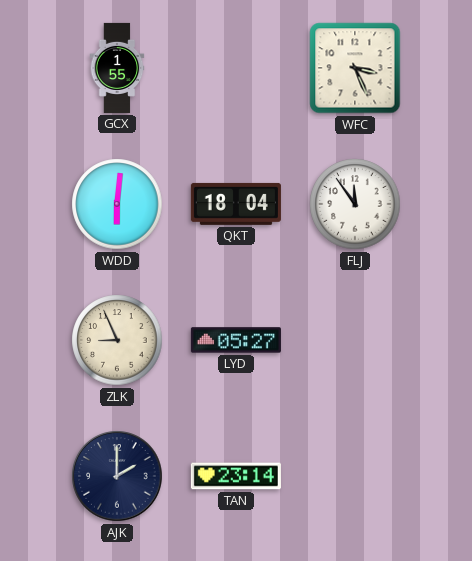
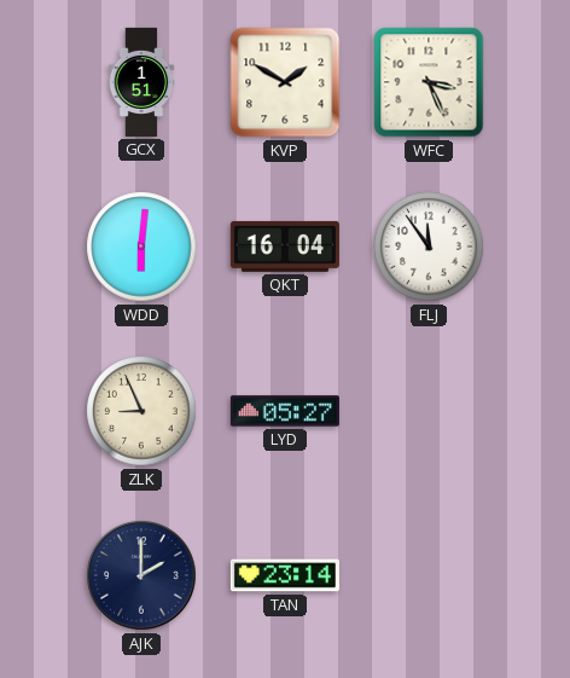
GCX: 1:55 -> 1:51 (141, 82)
KVP: none -> 1:50 (285, 82)
QKT: 18:04 -> 16:04 (285, 247)
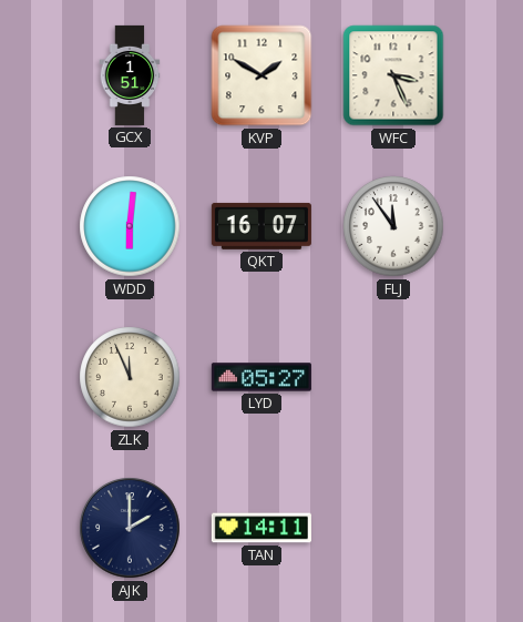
QKT: 16:04 -> 16:07 (261, 226)
ZLK: 8:56 -> 11:56 (130, 377)
TAN: 23:14 -> 14:11 (261, 528)
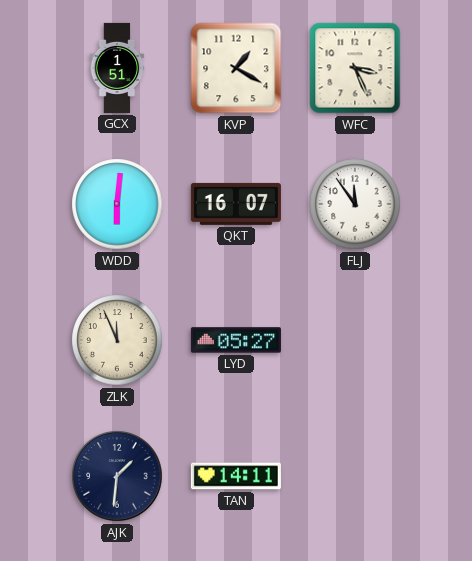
KVP: 1:50 -> 1:20 (236, 68)
AJK: 2:00 -> 1:31 (117, 476)
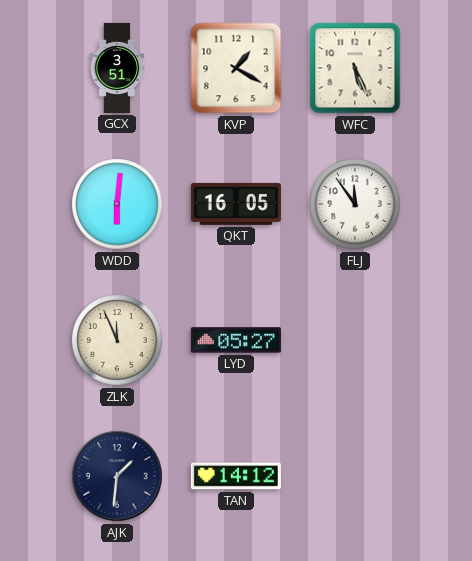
GCX: 1:51 -> 3:51 (117, 68)
WFC: 3:26 -> 5:26 (355, 68)
QKT: 16:07 -> 16:05 (236, 204)
TAN: 14:11 -> 14:12 (236, 476)
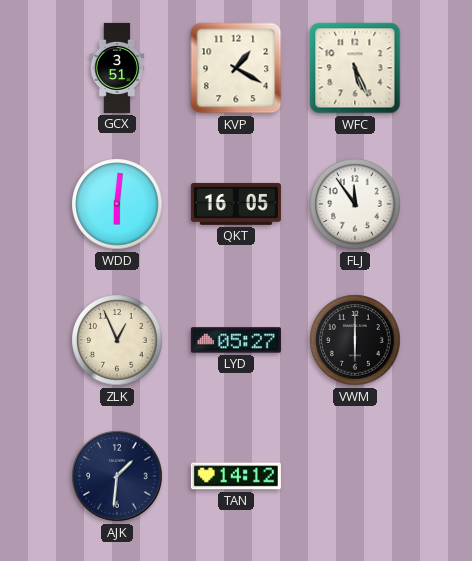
ZLK: 11:56 -> 12:56 (117, 340)
VWM: none -> 6:00 (355, 340)
